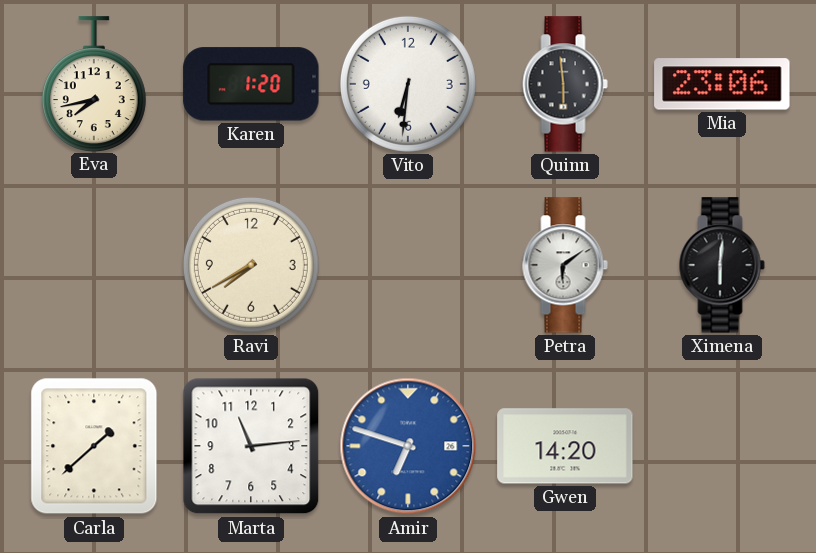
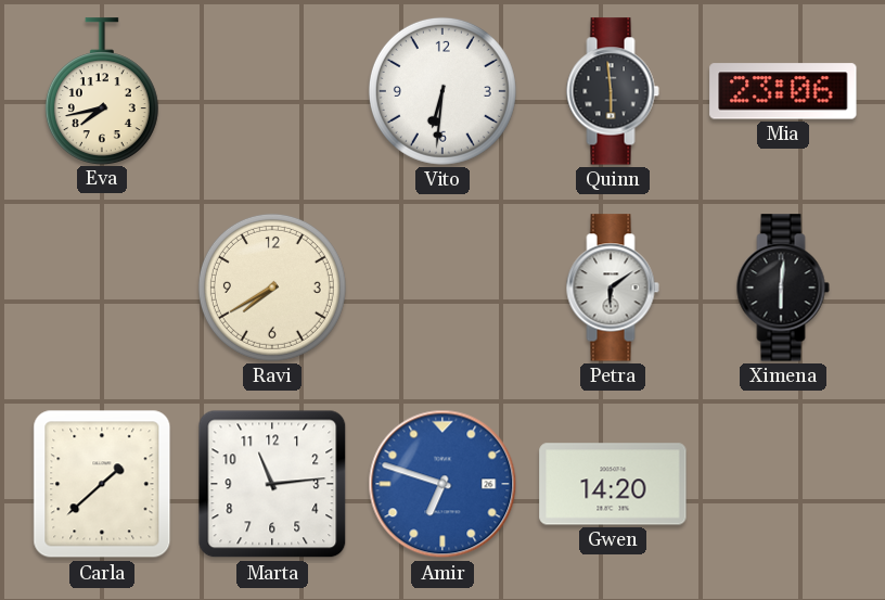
Karen: 1:20 -> none (251, 84)
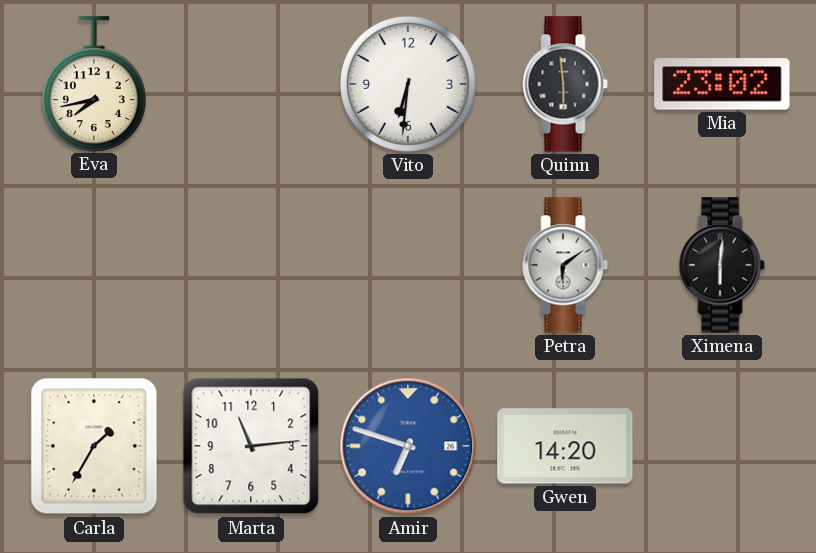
Mia: 23:06 -> 23:02 (722, 84)
Ravi: 7:40 -> none (272, 288)
Carla: 1:38 -> 1:35 (94, 446)
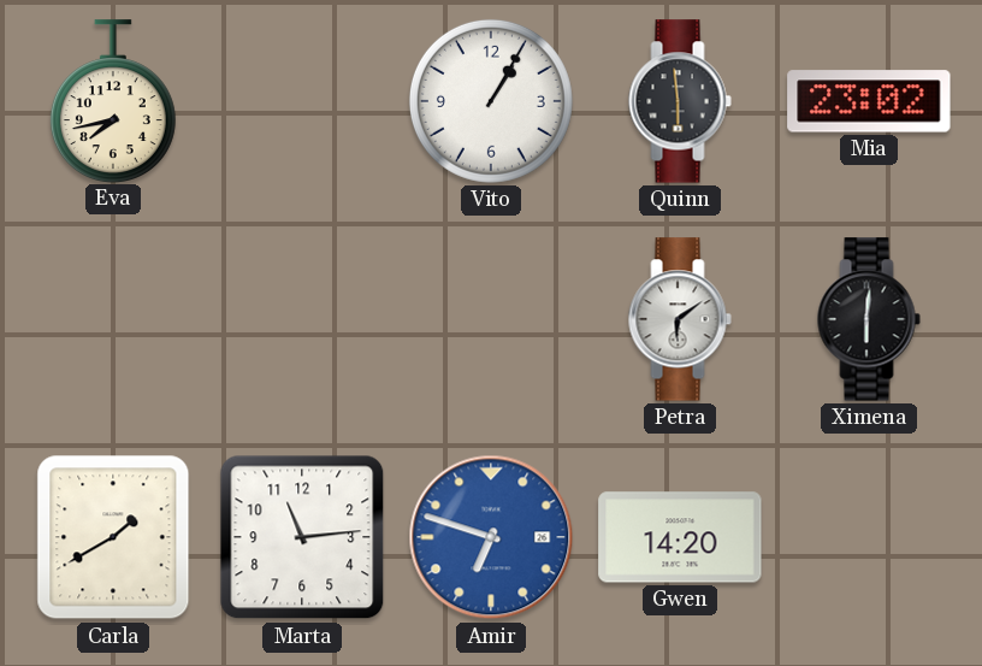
Vito: 6:31 -> 1:05 (491, 101)
Carla: 1:35 -> 1:40 (113, 537)
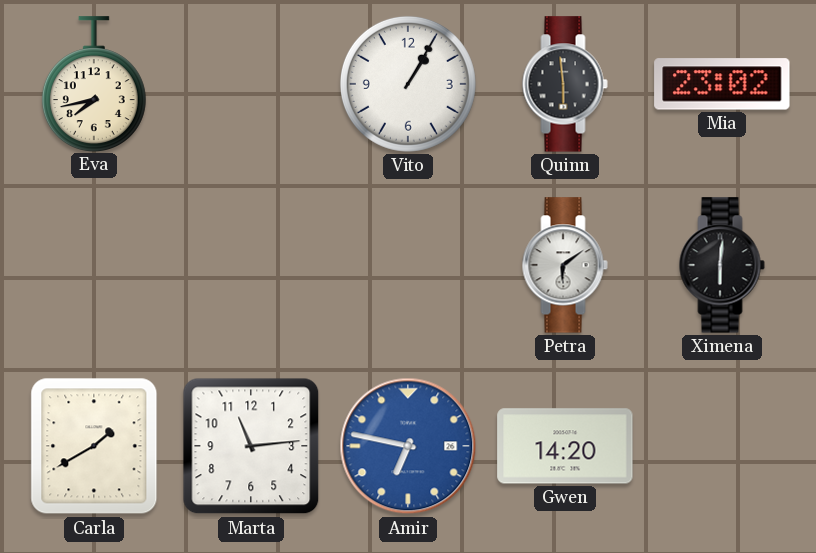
Amir: 6:48 -> 6:47 (408, 446)
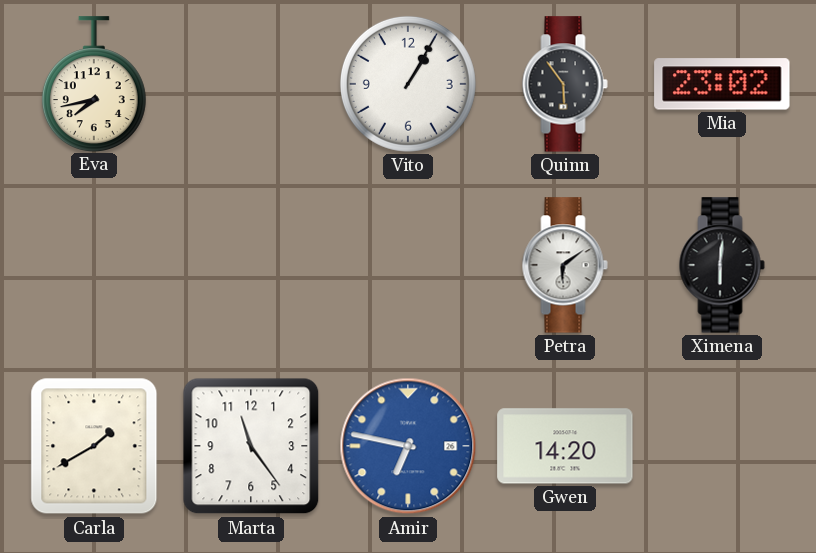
Quinn: 5:59 -> 5:54 (565, 84)
Marta: 11:14 -> 11:24 (251, 446)
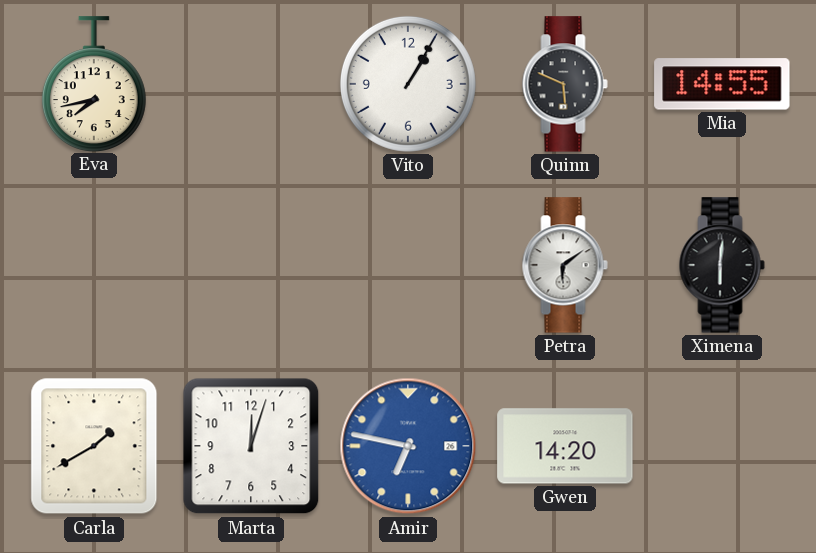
Quinn: 5:54 -> 5:49 (565, 84)
Mia: 23:02 -> 14:55 (722, 84)
Marta: 11:24 -> 12:03 (251, 446)
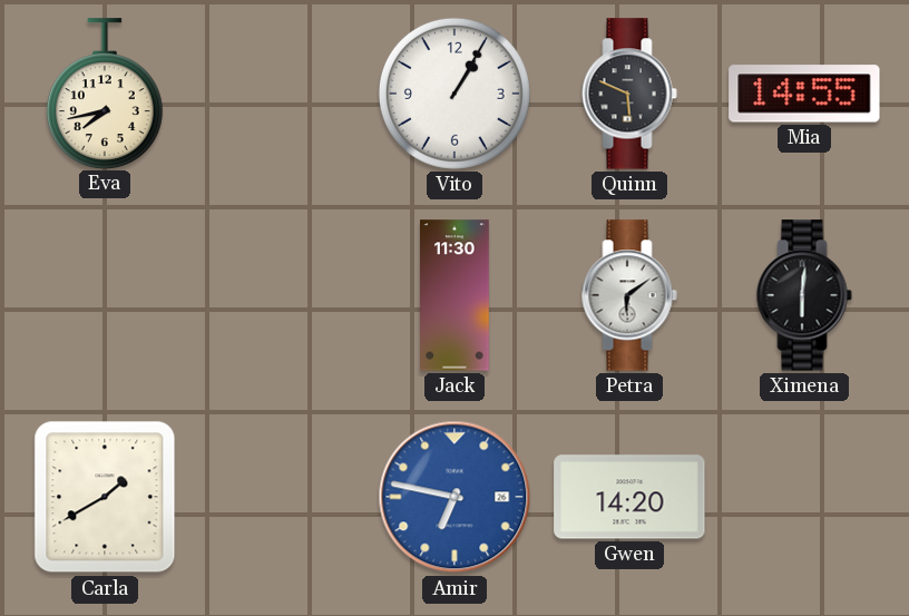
Jack: none -> 11:30 (454, 295)
Marta: 12:03 -> none (251, 446)
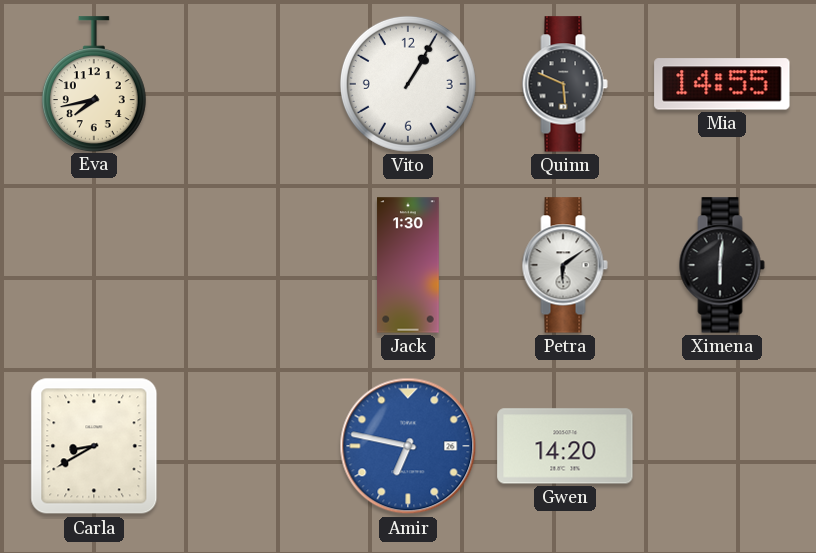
Jack: 11:30 -> 1:30 (408, 265)
Carla: 1:40 -> 8:40 (94, 446)
